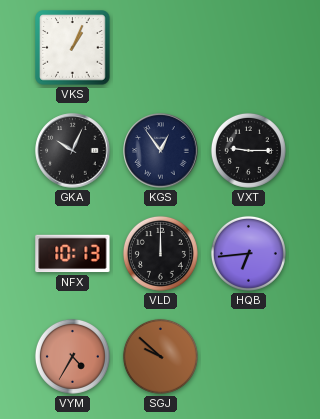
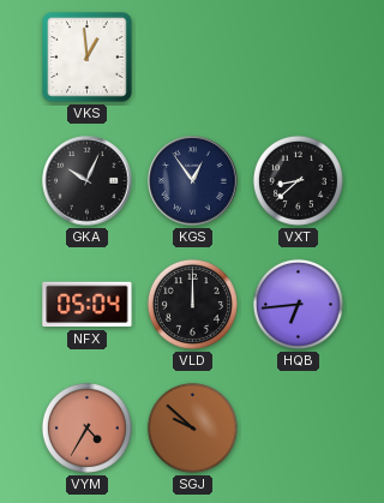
VKS: 1:04 -> 12:59 (88, 58)
VXT: 9:15 -> 8:38 (298, 180)
NFX: 10:13 -> 05:04 (88, 305)
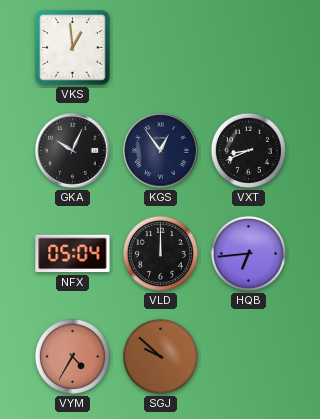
VXT: 8:38 -> 8:41 (248, 150)
